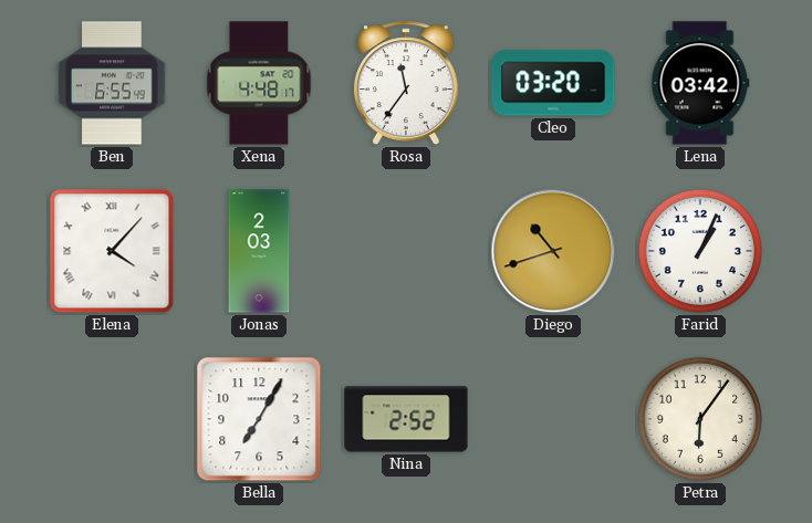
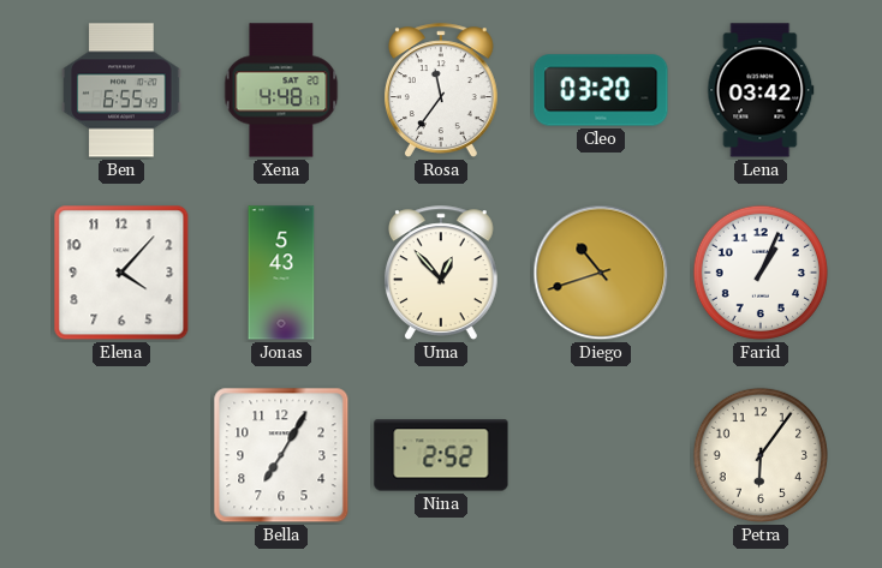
Elena numerals: Roman -> Arabic (121, 273)
Jonas: 2:03 -> 5:43 (281, 273)
Uma: none -> 12:53 (441, 273)
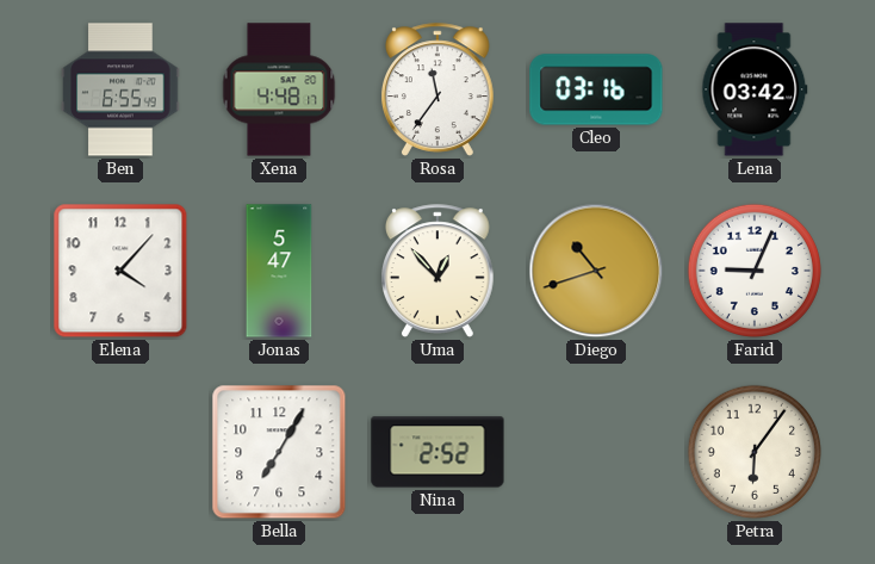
Cleo: 03:20 -> 03:16 (596, 89)
Jonas: 5:43 -> 5:47 (279, 271)
Farid: 1:04 -> 9:04 (755, 271)
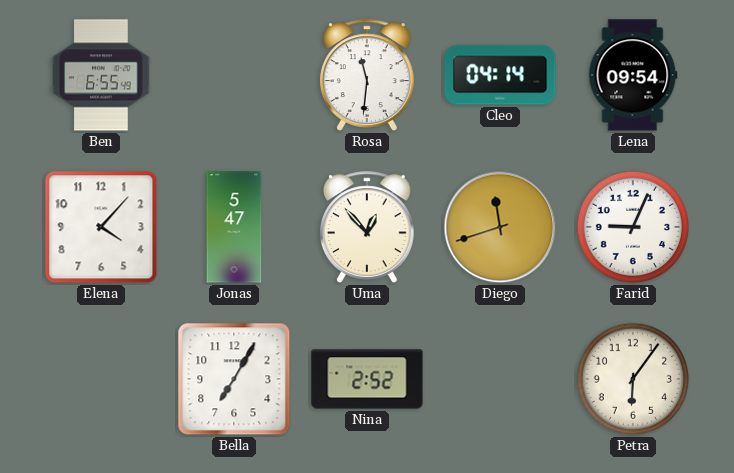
Xena: 4:48 -> none (279, 89)
Rosa: 11:36 -> 11:31 (367, 75)
Cleo: 03:16 -> 04:14 (500, 75)
Lena: 03:42 -> 09:54 (633, 75)
Diego: 10:42 -> 11:42 (500, 227)
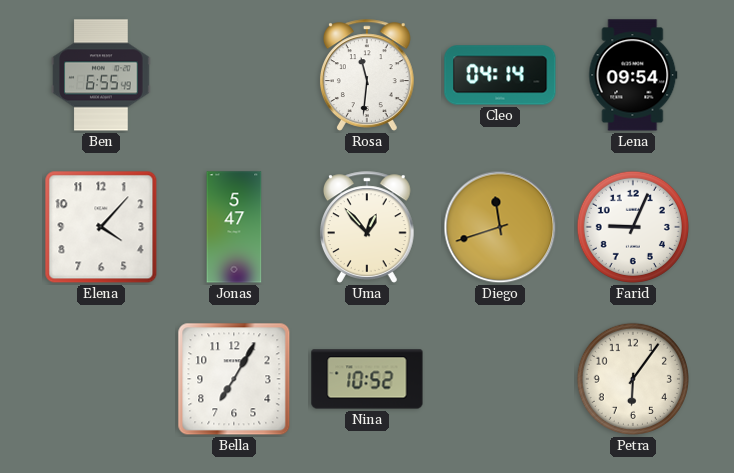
Nina: 2:52 -> 10:52 (367, 379)
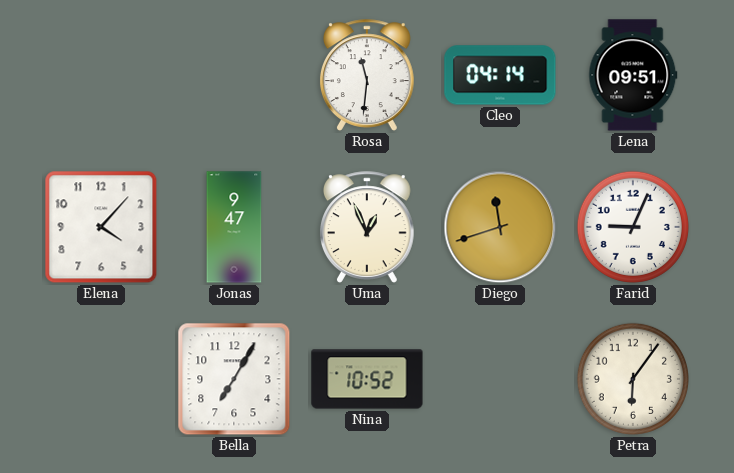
Ben: 6:55 -> none (101, 75)
Lena: 09:54 -> 09:51 (633, 75)
Jonas: 5:47 -> 9:47 (234, 227)
Uma: 12:53 -> 12:56 (367, 227)
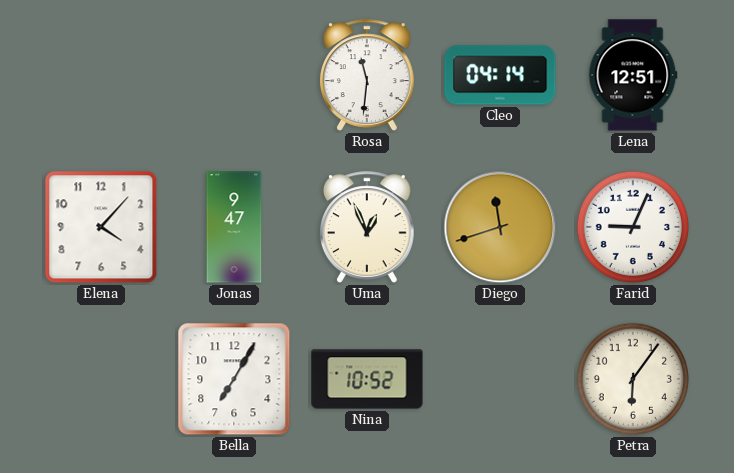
Lena: 09:51 -> 12:51 (633, 75)
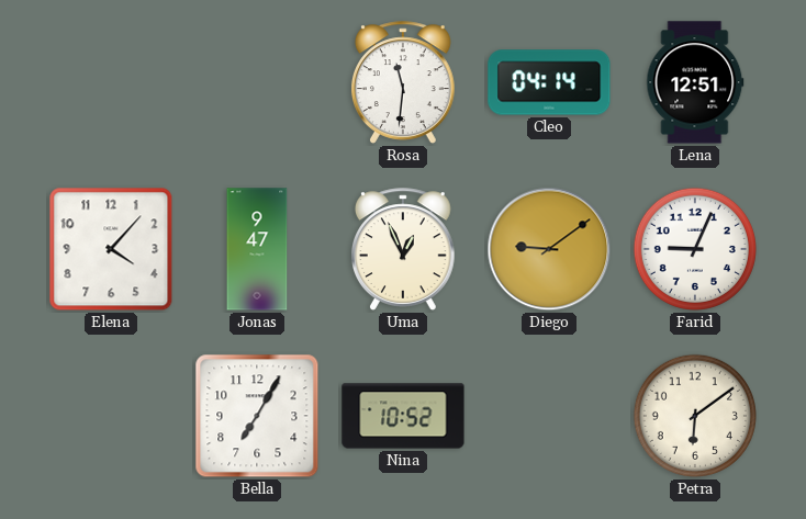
Diego: 11:42 -> 9:09 (549, 249)
Petra: 6:06 -> 6:09 (695, 416)
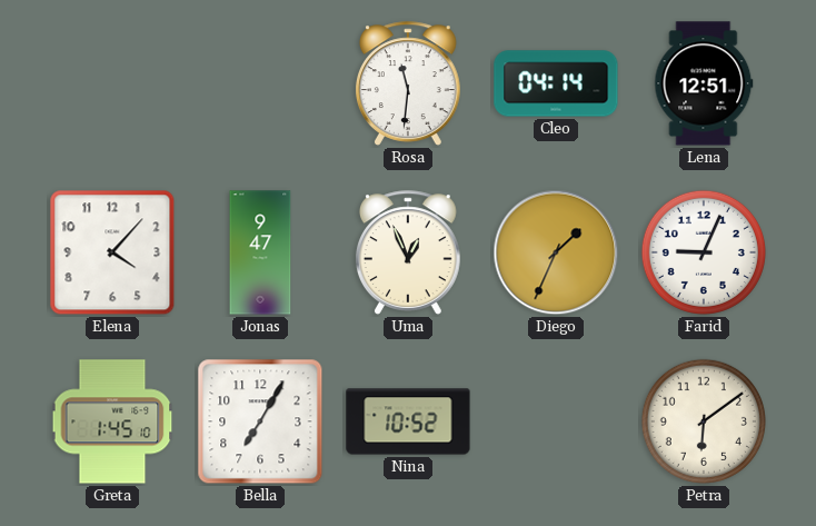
Diego: 9:09 -> 1:34 (556, 252)
Greta: none -> 1:45 (112, 421)
